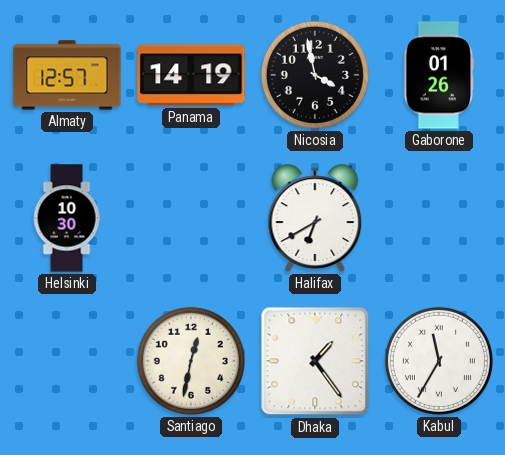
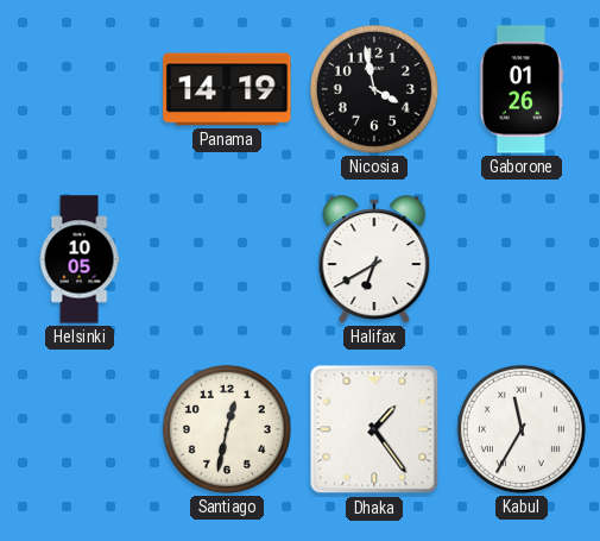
Almaty: 12:57 -> none (67, 75)
Helsinki: 10:30 -> 10:05 (80, 259)
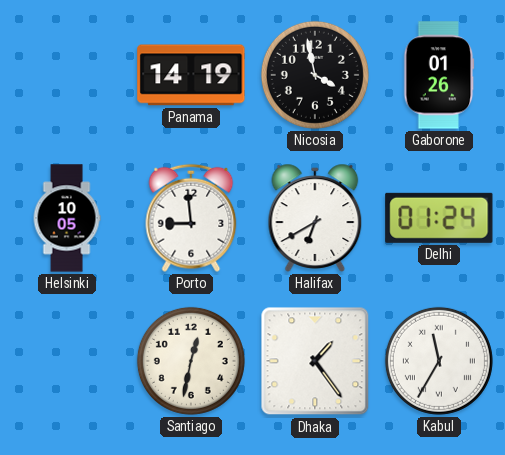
Porto: none -> 8:59 (191, 218)
Delhi: none -> 01:24 (439, 218)
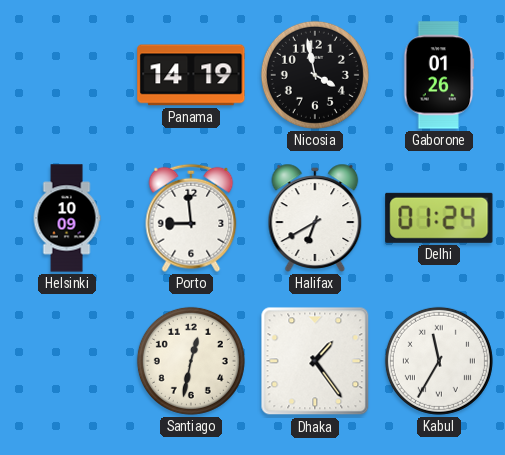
Helsinki: 10:05 -> 10:09 (67, 218)
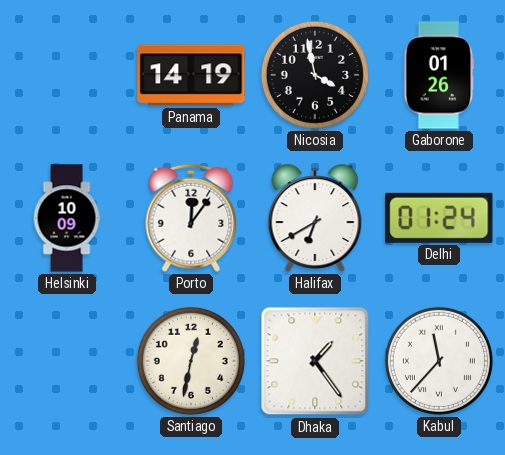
Porto: 8:59 -> 12:06 (191, 218)
Kabul: 11:35 -> 11:37 (439, 361)
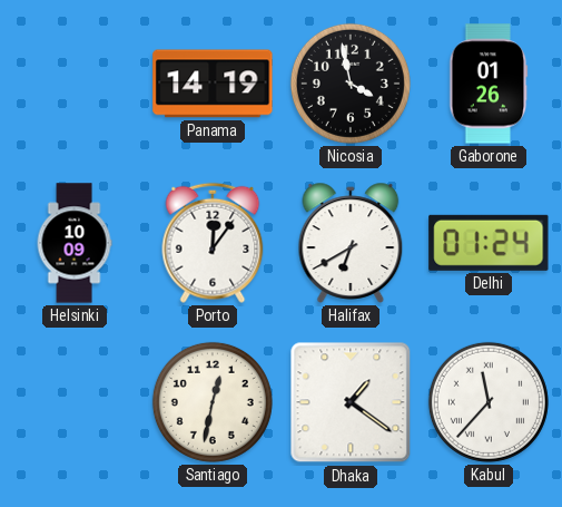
Dhaka: 1:24 -> 1:21 (351, 402)
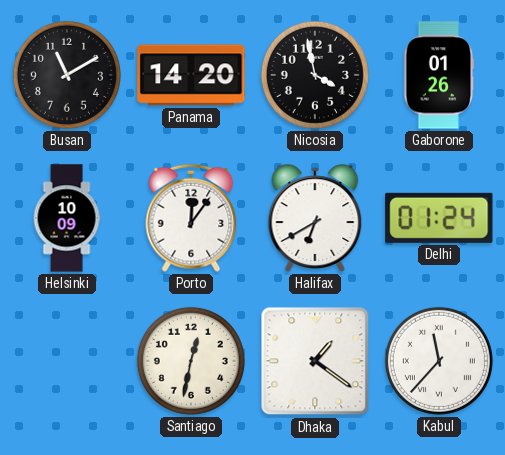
Busan: none -> 11:10 (67, 75)
Panama: 14:19 -> 14:20 (191, 75)
